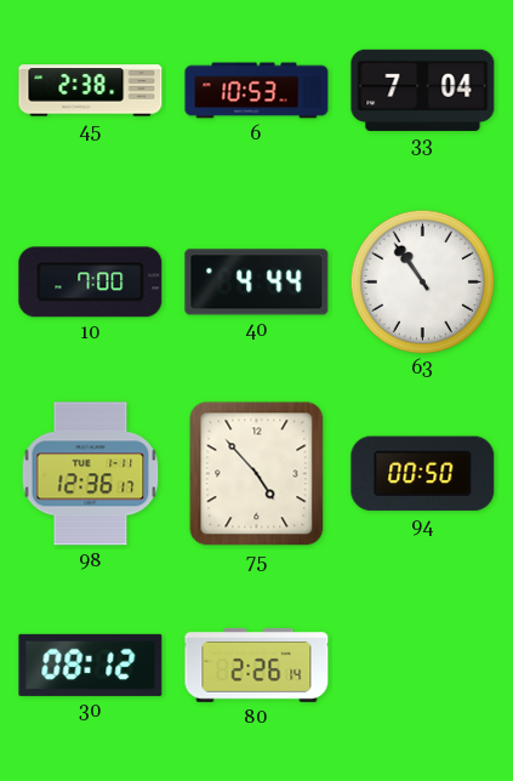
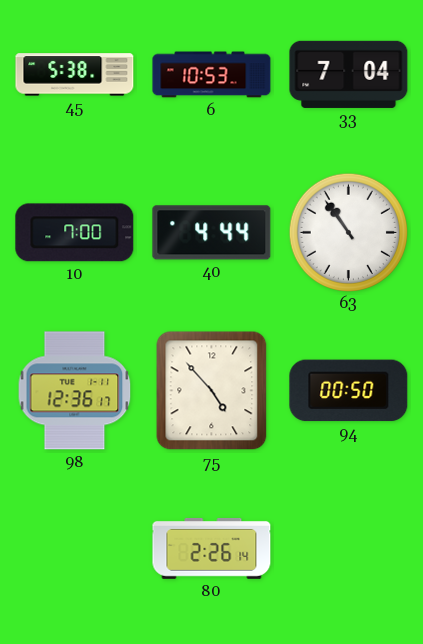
45: 2:38 -> 5:38 (75, 75)
30: 08:12 -> none (91, 665)
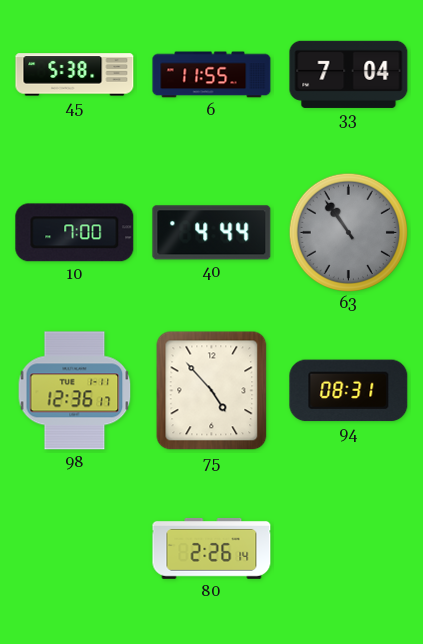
6: 10:53 -> 11:55 (212, 75)
63 dial: white -> grey (348, 232)
94: 00:50 -> 08:31 (349, 391)
